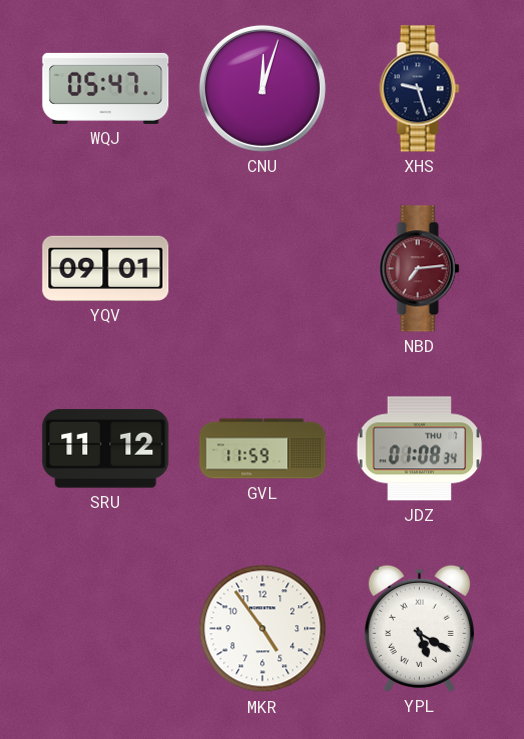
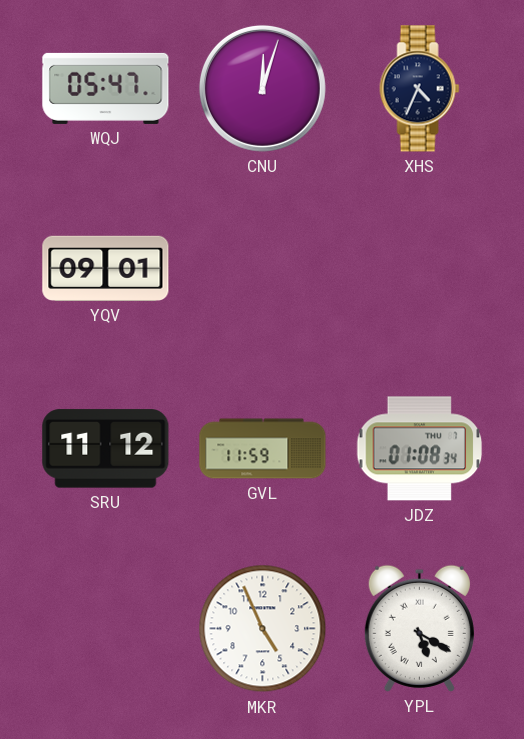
XHS: 9:27 -> 4:34 (420, 89)
NBD: 7:14 -> none (420, 269)
MKR: 4:54 -> 4:56 (263, 629)
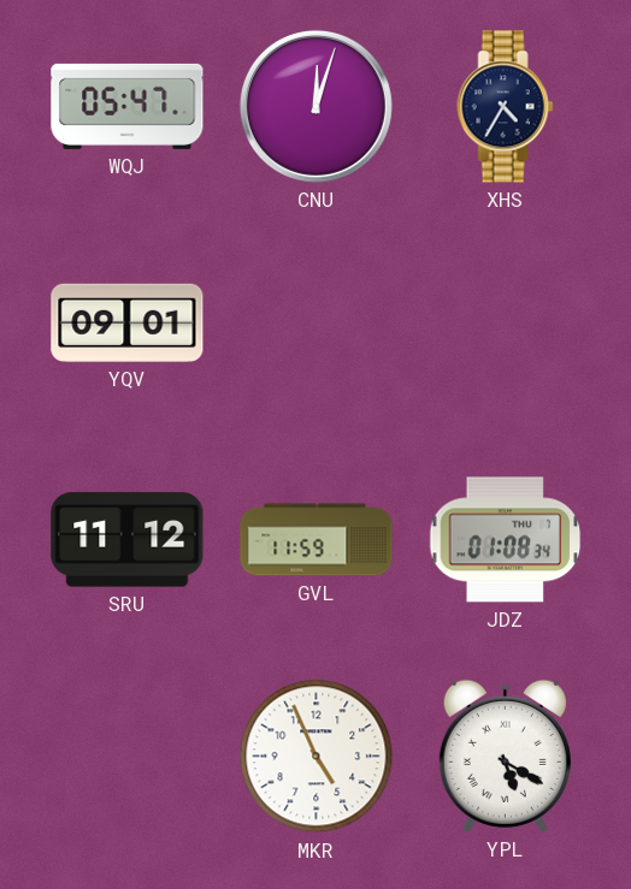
XHS: 4:34 -> 4:35 (506, 107)
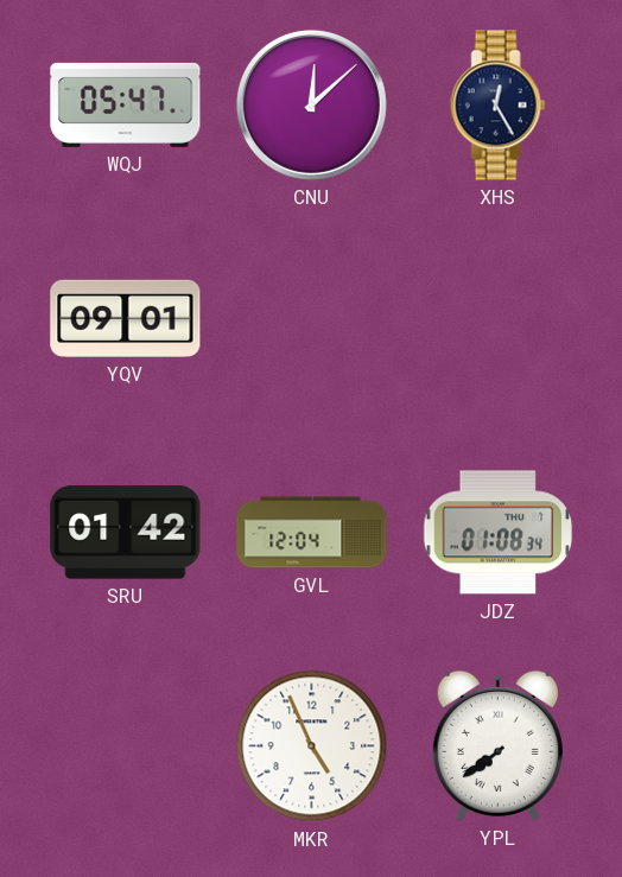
CNU: 12:03 -> 12:08 (311, 104)
XHS: 4:35 -> 12:25 (499, 106)
SRU: 11:12 -> 01:42 (126, 533)
GVL: 11:59 -> 12:04 (312, 533)
YPL: 5:20 -> 7:39 (497, 745)
